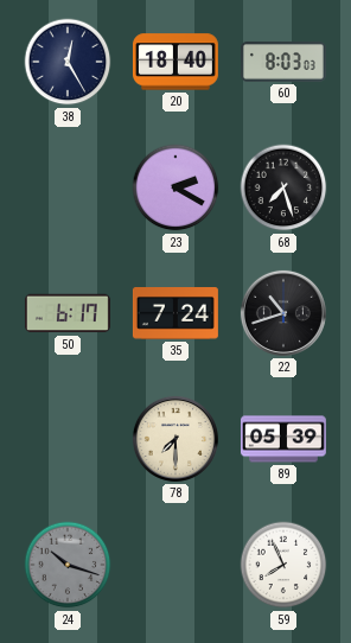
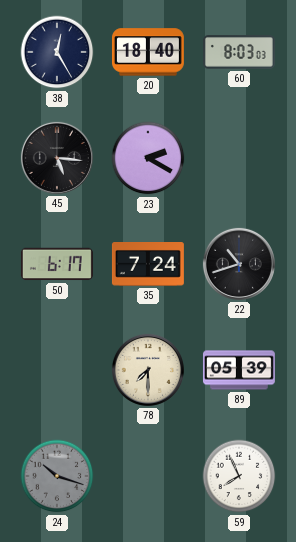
45: none -> 5:16 (57, 158)
68: 7:27 -> none (283, 187)
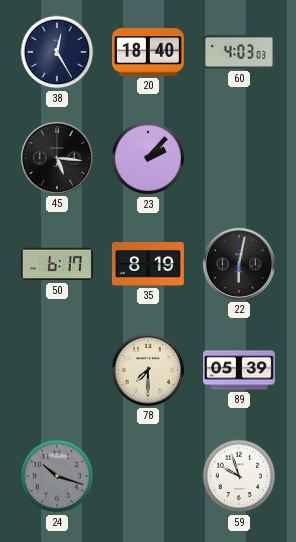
60: 8:03 -> 4:03 (239, 52)
23: 2:20 -> 2:07 (148, 158)
35: 7:24 -> 8:19 (148, 265)
22: 10:42 -> 6:02 (239, 264)
59: 7:56 -> 9:57 (239, 476)
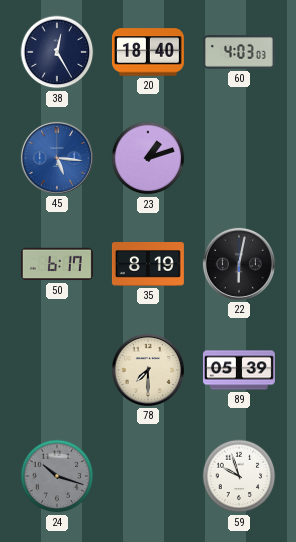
45 dial: black -> blue (57, 158)
23: 2:07 -> 1:12 (148, 158)
